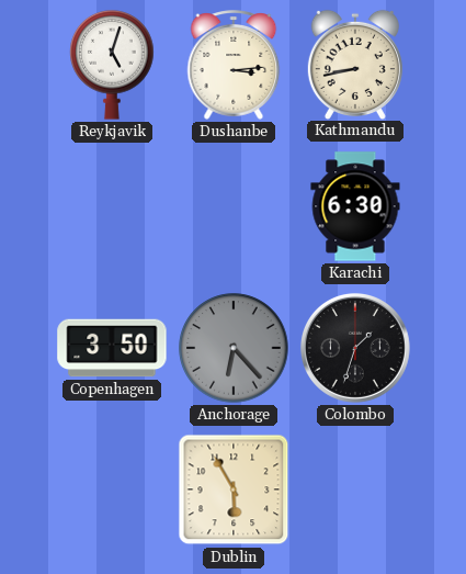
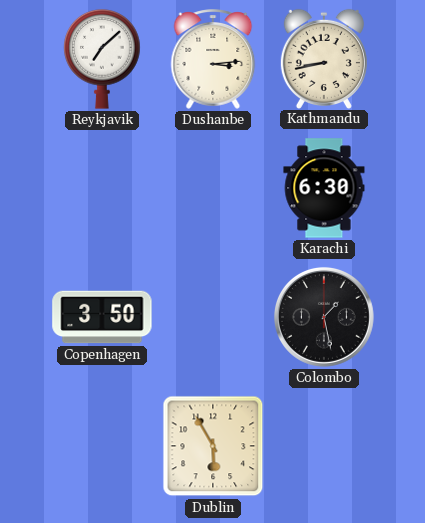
Reykjavik: 5:03 -> 7:08 (102, 59)
Anchorage: 6:23 -> none (234, 348)
Colombo: 1:33 -> 1:28 (324, 317)
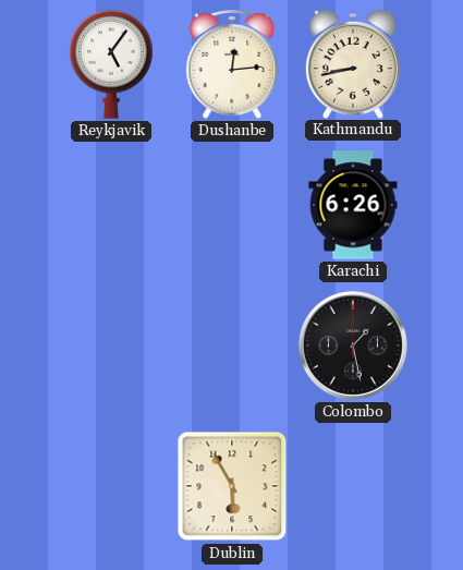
Reykjavik: 7:08 -> 5:06 (111, 64)
Dushanbe: 3:14 -> 12:14 (232, 64)
Karachi: 6:30 -> 6:26 (353, 205)
Copenhagen: 3:50 -> none (102, 317)
